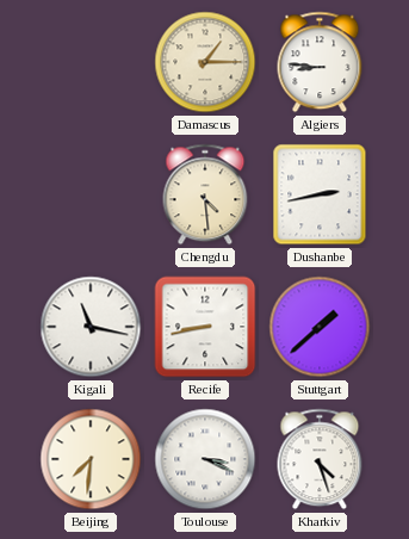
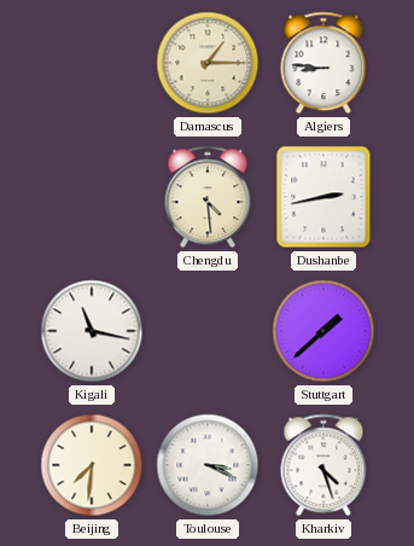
Recife: 8:43 -> none (205, 327)
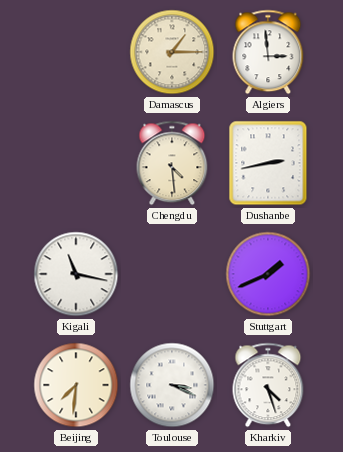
Algiers: 8:46 -> 2:59 (268, 52)
Stuttgart: 1:38 -> 1:41 (268, 274)
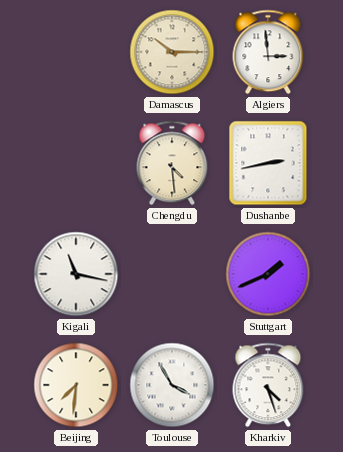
Damascus: 1:15 -> 10:15 (172, 52)
Toulouse: 3:19 -> 3:55 (172, 385)
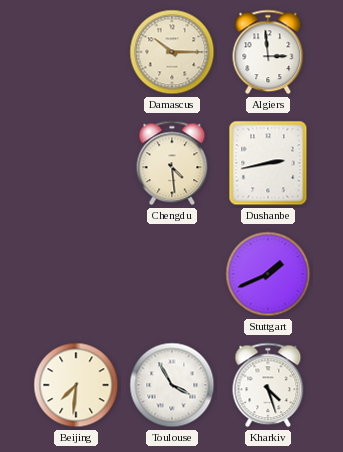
Kigali: 11:17 -> none (76, 274)
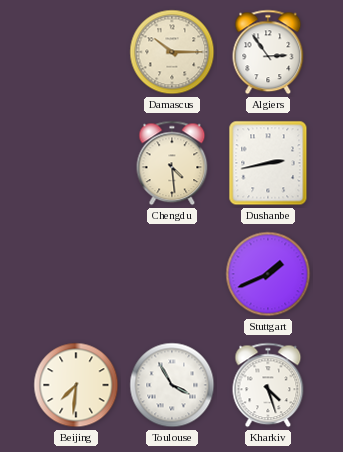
Algiers: 2:59 -> 2:54 (268, 52)
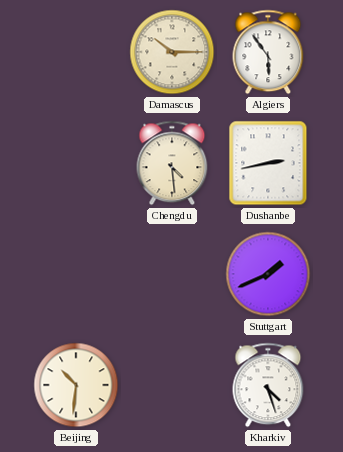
Algiers: 2:54 -> 5:54 (268, 52)
Beijing: 7:31 -> 10:31 (76, 385)
Toulouse: 3:55 -> none (172, 385)
